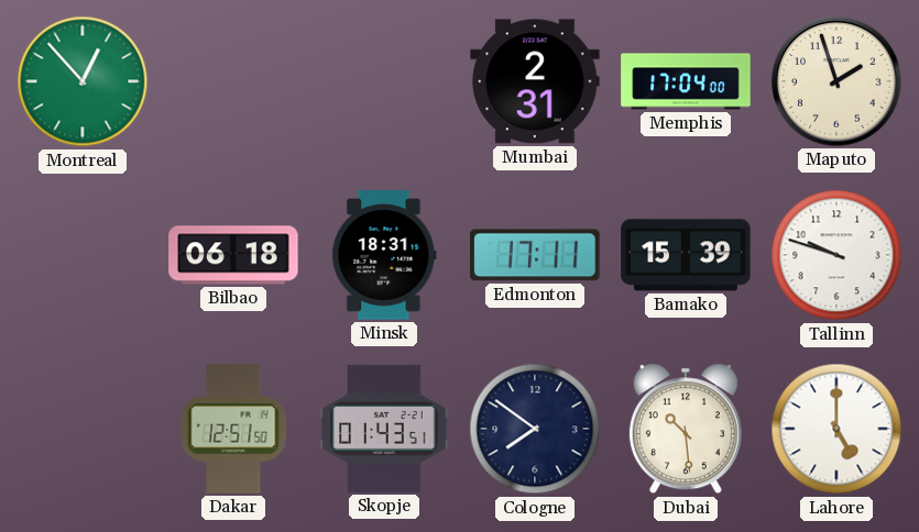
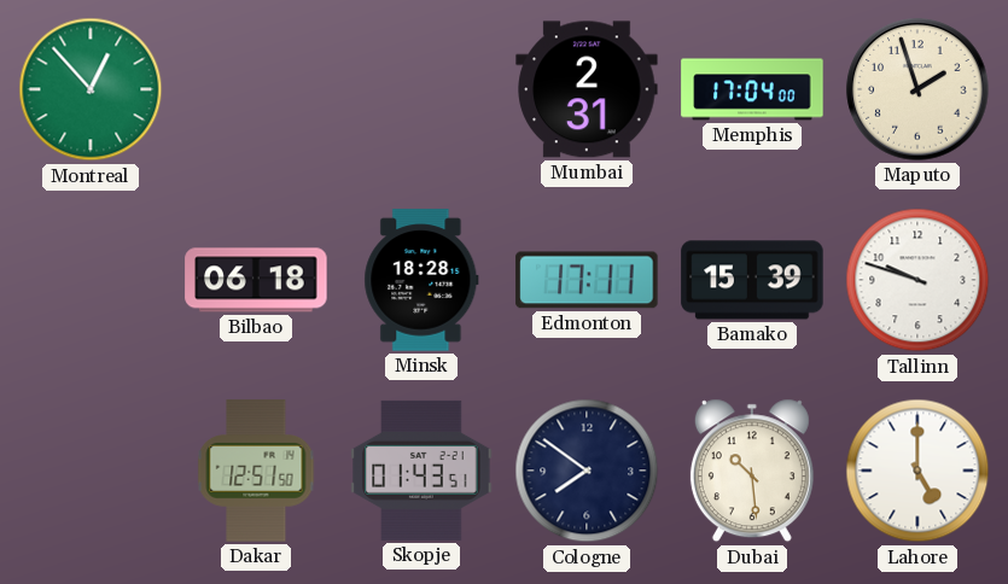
Minsk: 18:31 -> 18:28 (421, 280)
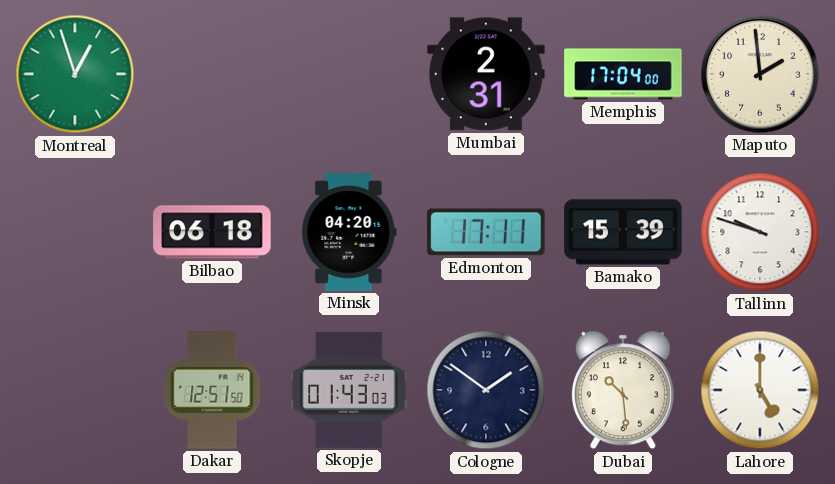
Montreal: 12:53 -> 12:57 (75, 74)
Maputo: 1:57 -> 1:59 (760, 74)
Minsk: 18:28 -> 04:20 (349, 232)
Skopje: 01:43:51 -> 01:43:03 (349, 390)
Cologne: 7:51 -> 1:51 (486, 390)
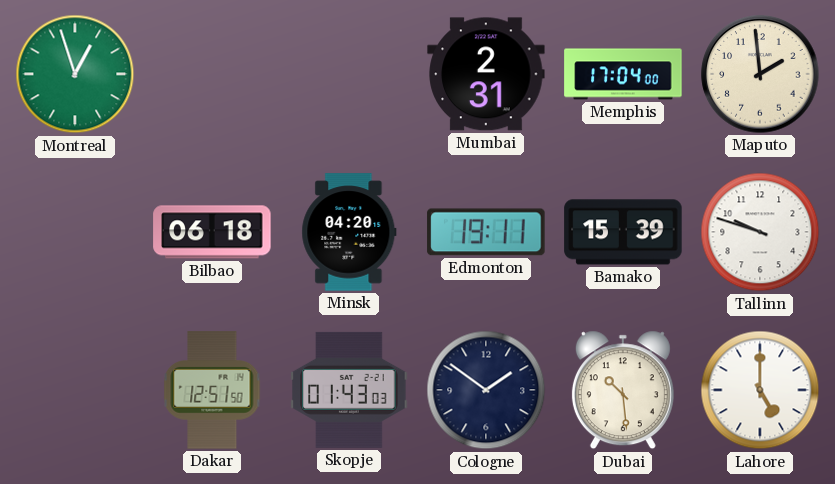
Edmonton: 17:11 -> 19:11 (486, 232)
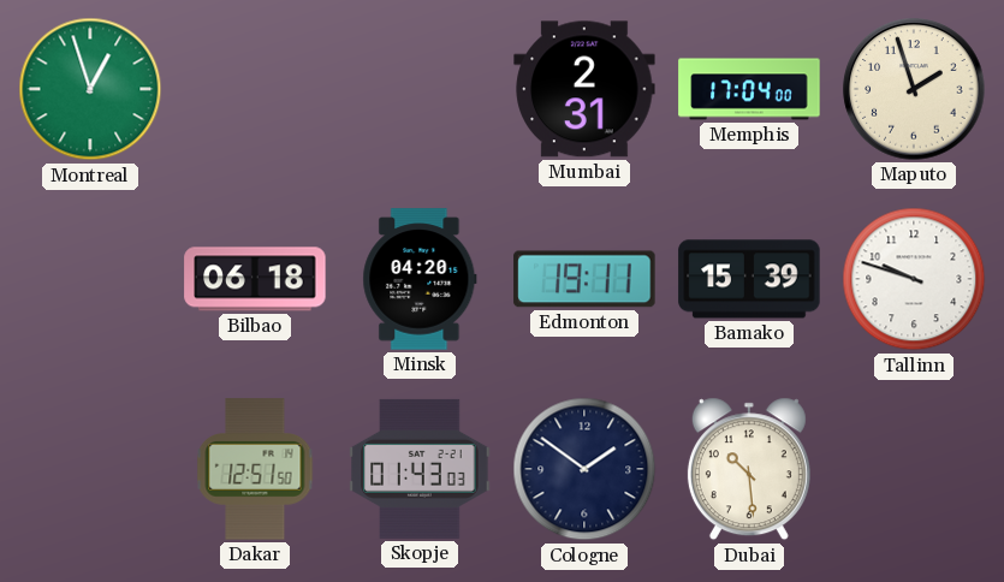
Maputo: 1:59 -> 1:57 (914, 89)
Lahore: 5:00 -> none (760, 390)
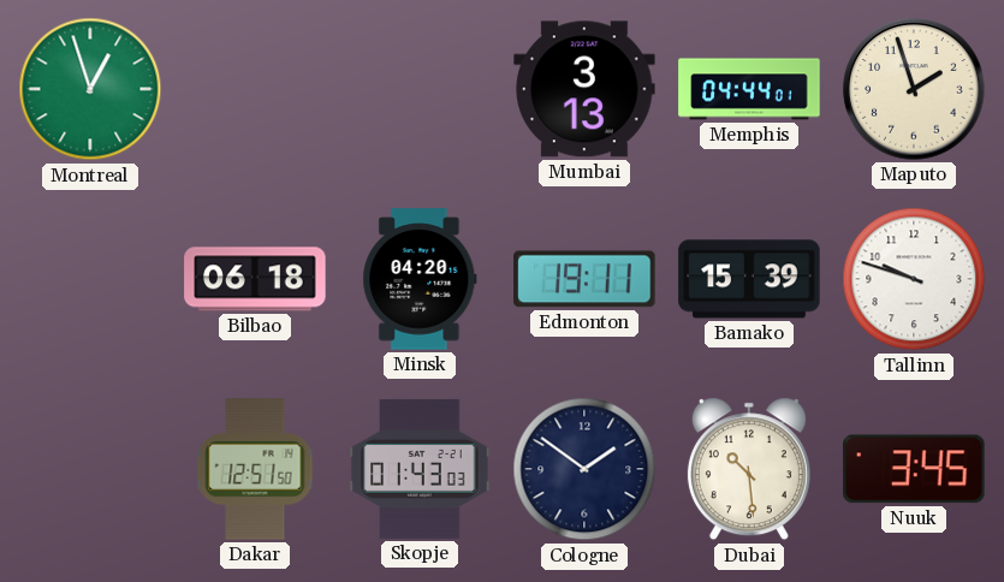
Mumbai: 2:31 -> 3:13 (584, 89)
Memphis: 17:04 -> 04:44 (749, 89)
Nuuk: none -> 3:45 (914, 469)
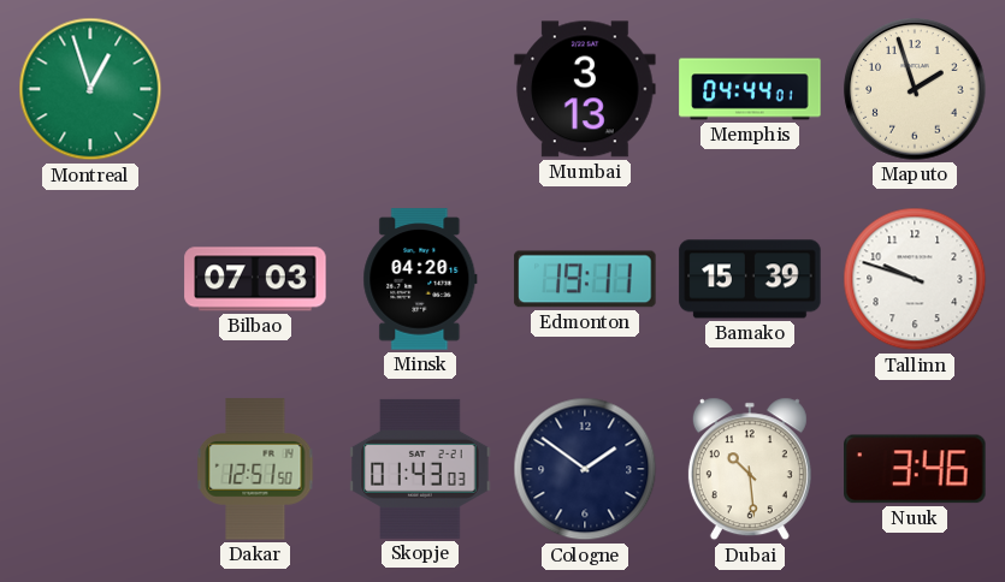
Bilbao: 06:18 -> 07:03 (255, 279)
Nuuk: 3:45 -> 3:46 (915, 469)
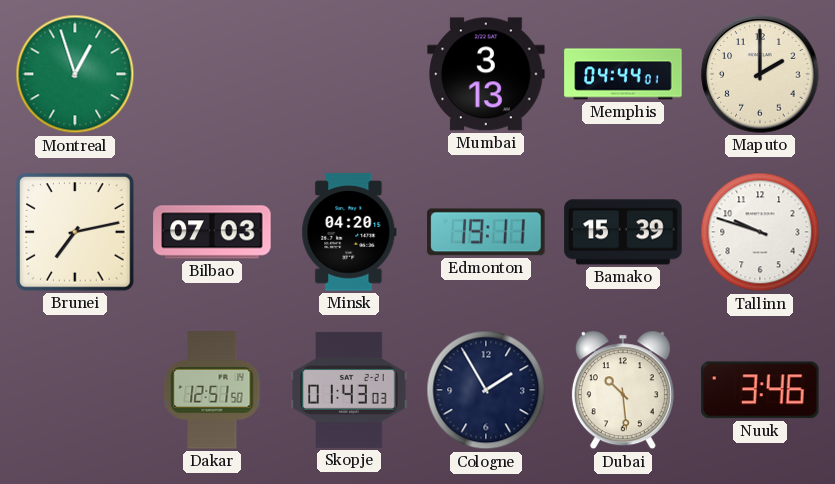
Maputo: 1:57 -> 2:00 (760, 74)
Brunei: none -> 7:13 (76, 233)
Cologne: 1:51 -> 1:55 (486, 390)
